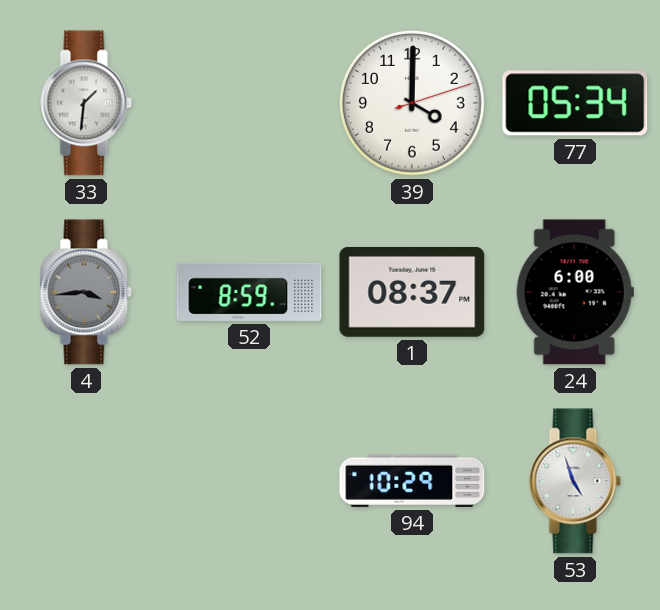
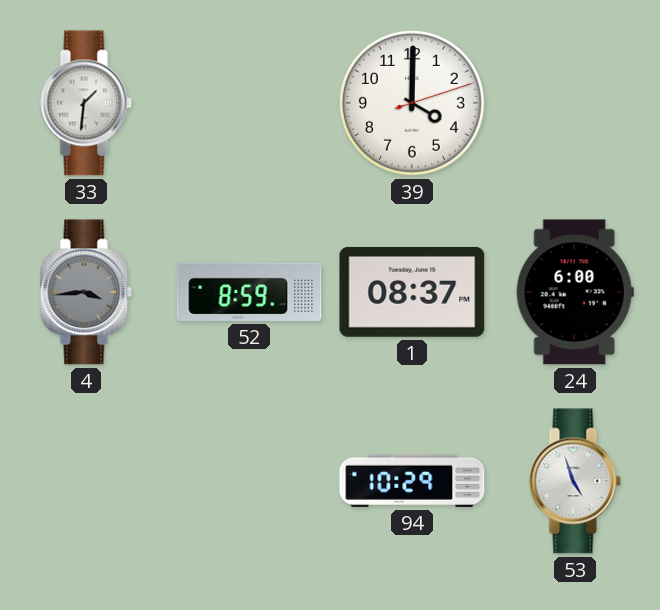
77: 05:34 -> none (575, 103)
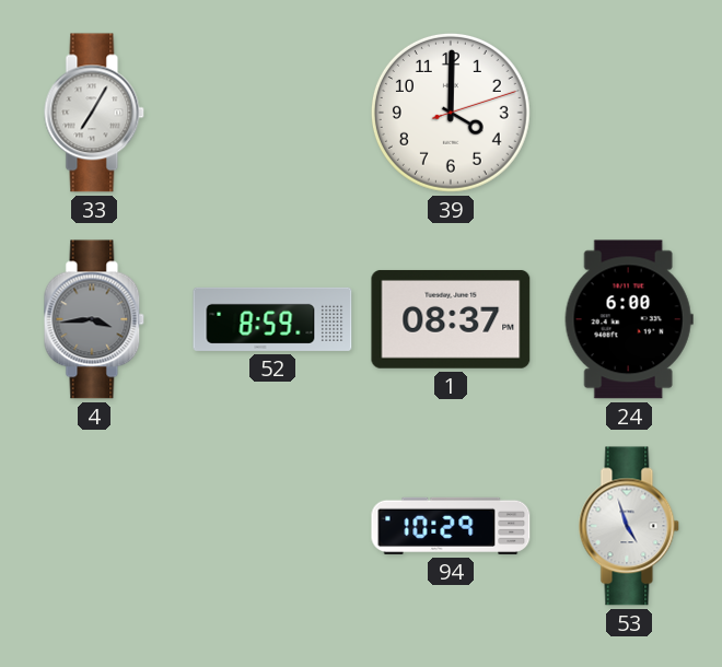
33: 1:31 -> 7:05 (94, 113)
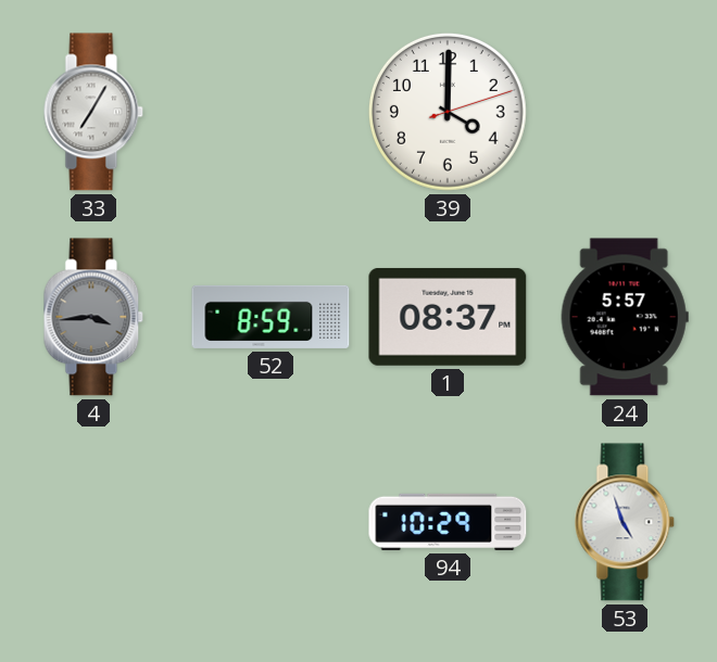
24: 6:00 -> 5:57 (625, 317)
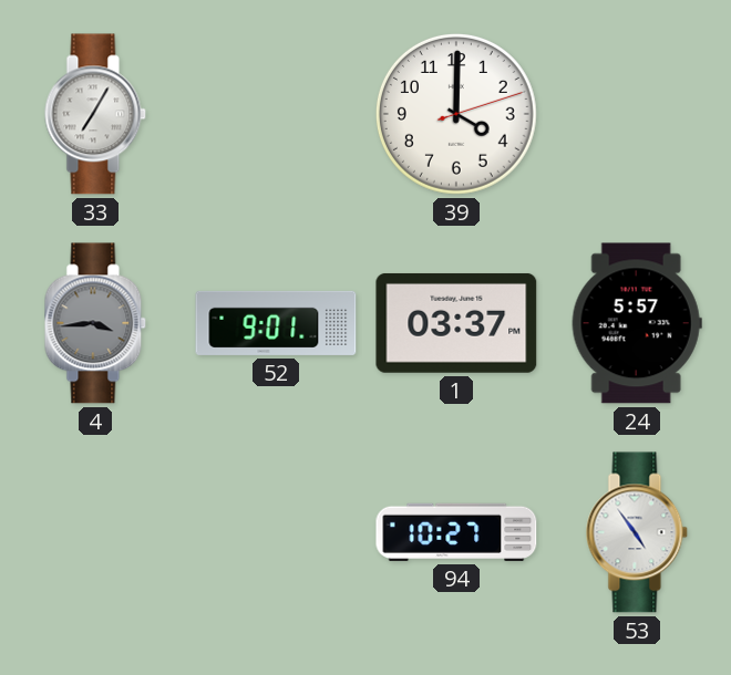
52: 8:59 -> 9:01 (276, 323)
1: 08:37 -> 03:37 (456, 323)
94: 10:29 -> 10:27 (456, 532)
53: 4:57 -> 4:54 (637, 532)
